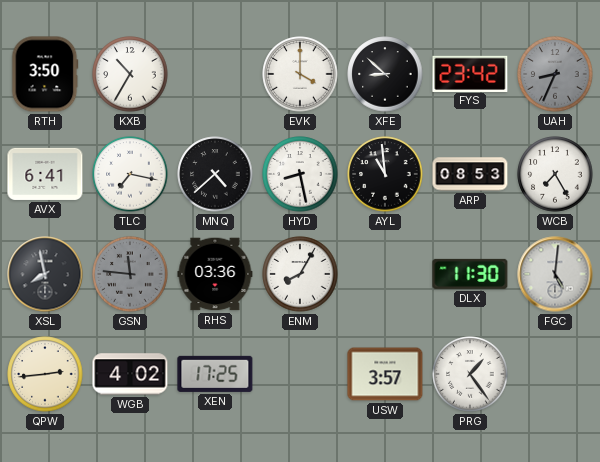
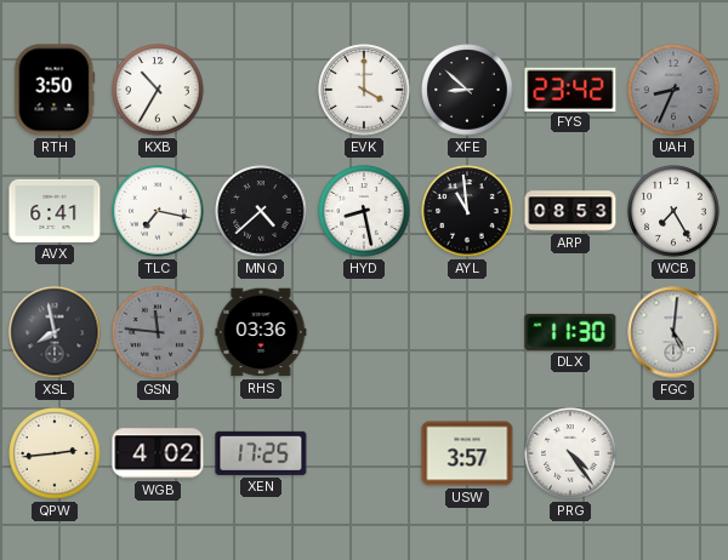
ENM: 8:05 -> none (300, 274)
PRG: 1:24 -> 4:24 (570, 453)
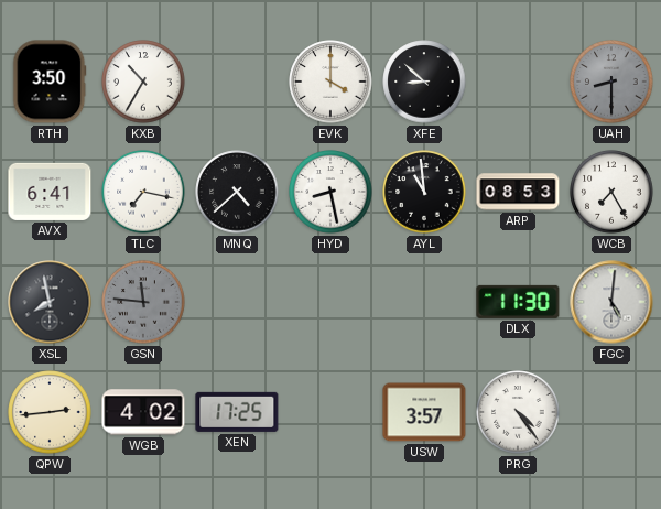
FYS: 23:42 -> none (570, 88)
UAH: 8:34 -> 8:30 (611, 82)
RHS: 03:36 -> none (261, 332)
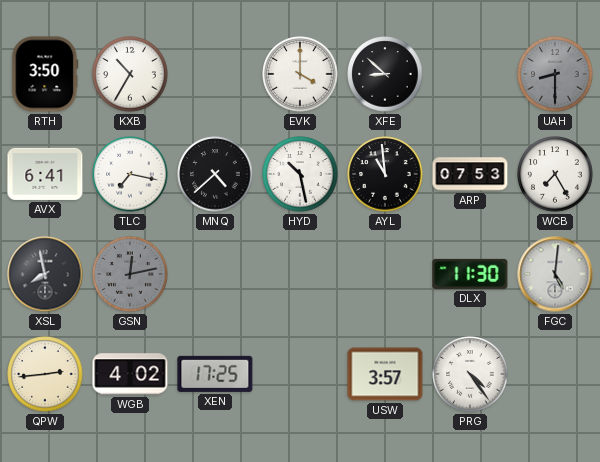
HYD: 8:28 -> 10:28 (300, 174)
ARP: 08:53 -> 07:53 (470, 174)
GSN: 11:46 -> 12:13 (130, 274)
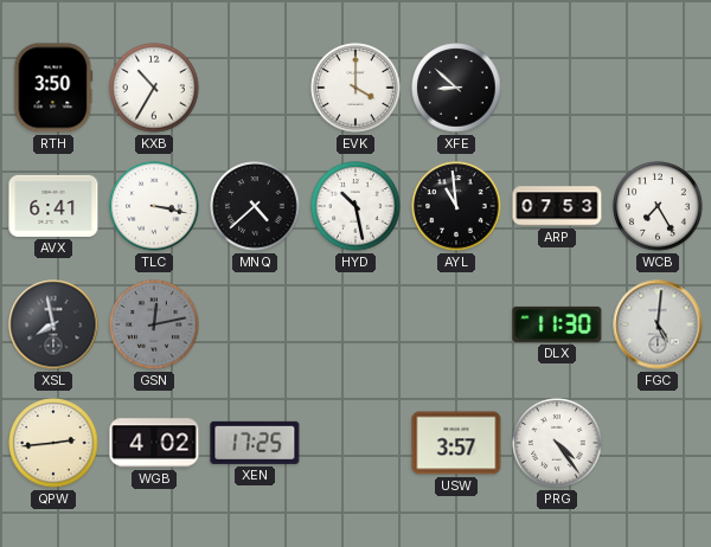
UAH: 8:30 -> none (555, 74)
TLC: 7:17 -> 3:17 (154, 206)
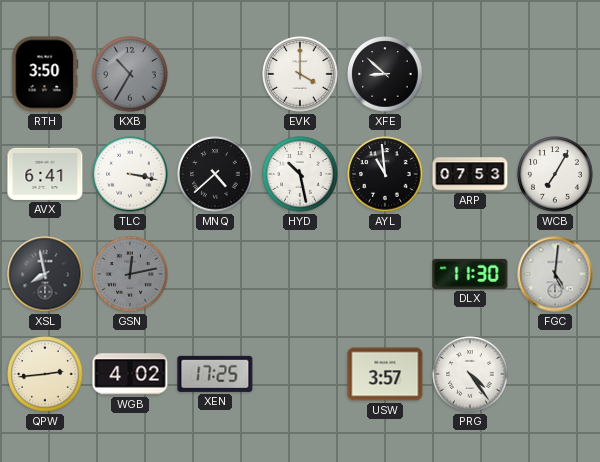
KXB dial: white -> grey (130, 74)
WCB: 7:25 -> 7:05 (555, 174)
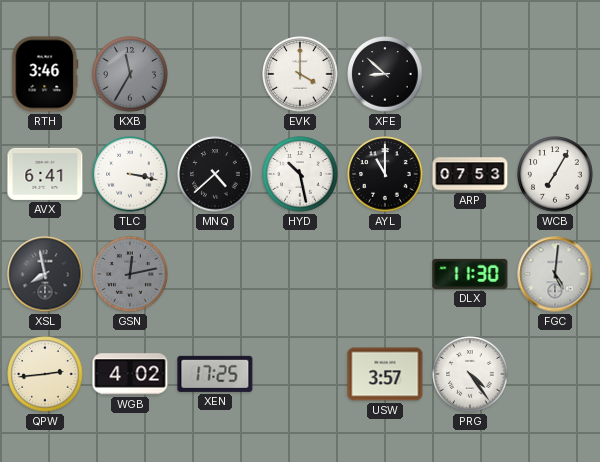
RTH: 3:50 -> 3:46 (45, 74)
KXB: 10:35 -> 11:35 (130, 74)
AYL: 10:59 -> 11:00 (385, 174)
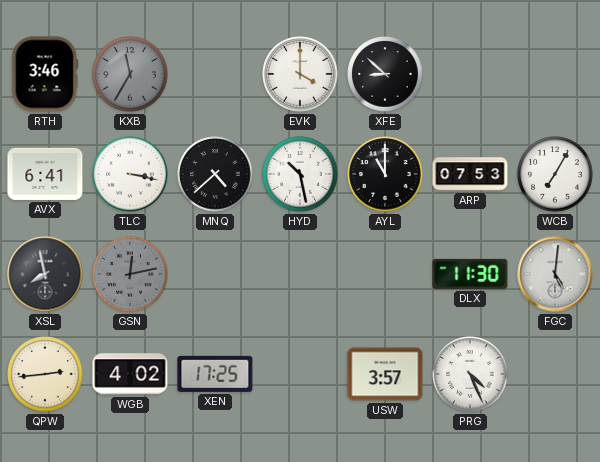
PRG: 4:24 -> 4:26 (470, 374)
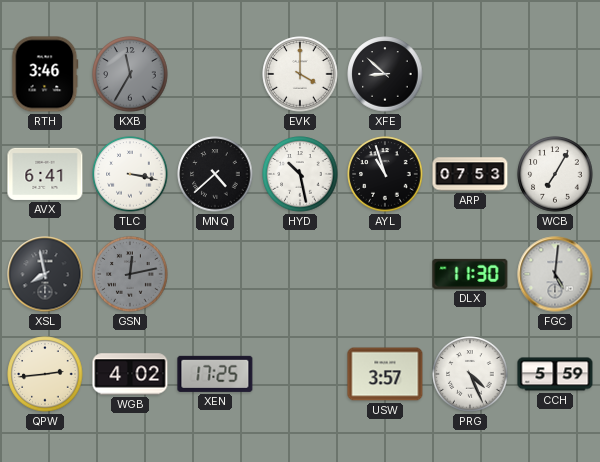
AYL: 11:00 -> 10:57 (385, 174)
CCH: none -> 5:59 (555, 374)
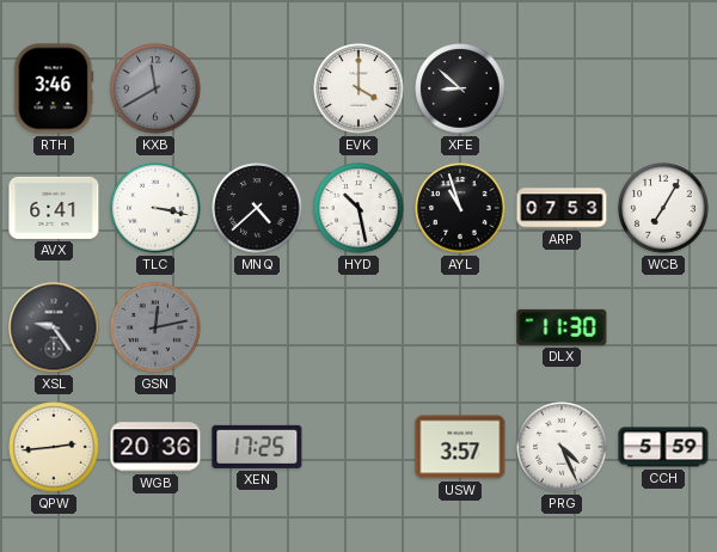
KXB: 11:35 -> 11:40 (155, 88)
XSL: 7:58 -> 9:24 (54, 327)
FGC: 5:01 -> none (555, 274)
WGB: 4:02 -> 20:36 (155, 447)
